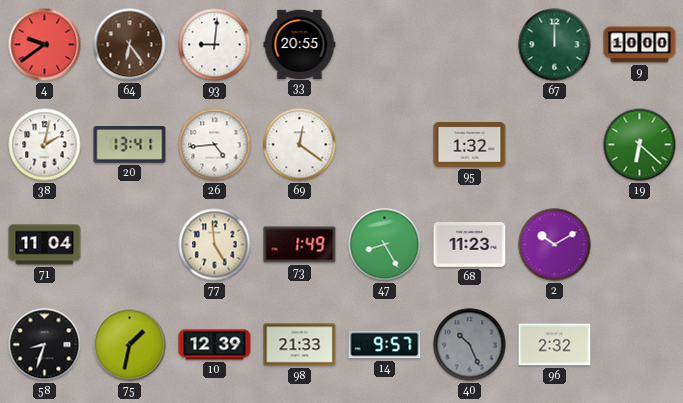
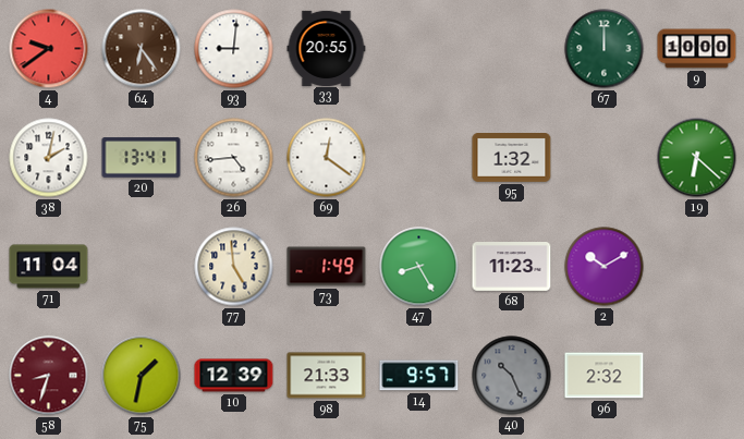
58 dial: black -> burgundy (49, 376)
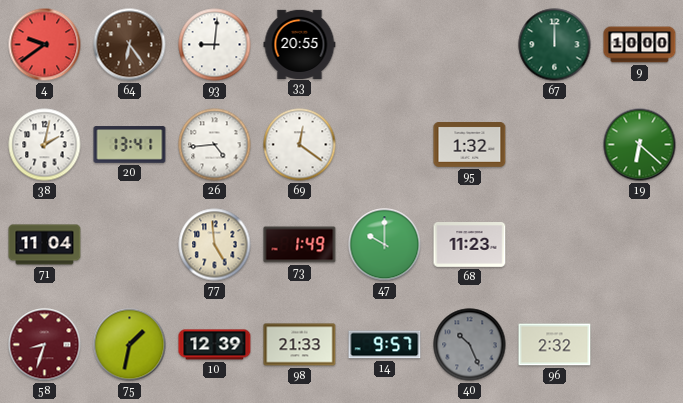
47: 8:25 -> 10:00 (385, 245)
2: 10:10 -> none (605, 267)
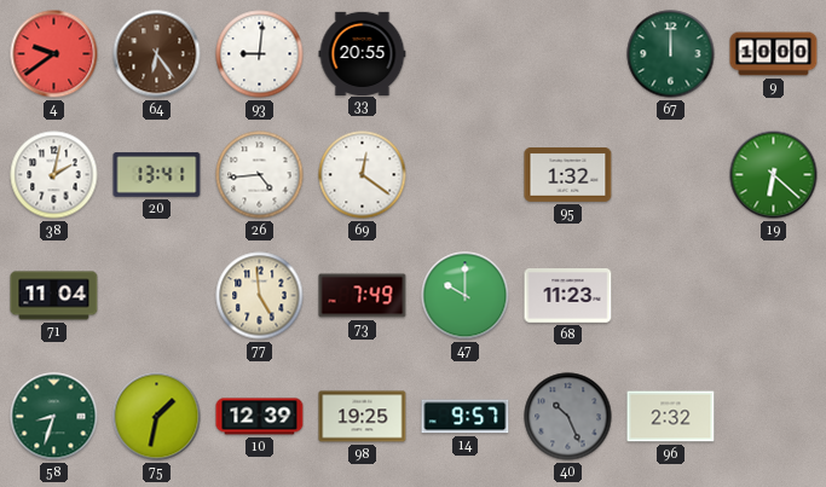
73: 1:49 -> 7:49 (363, 296)
58 dial: burgundy -> green (54, 417)
98: 21:33 -> 19:25 (363, 417)
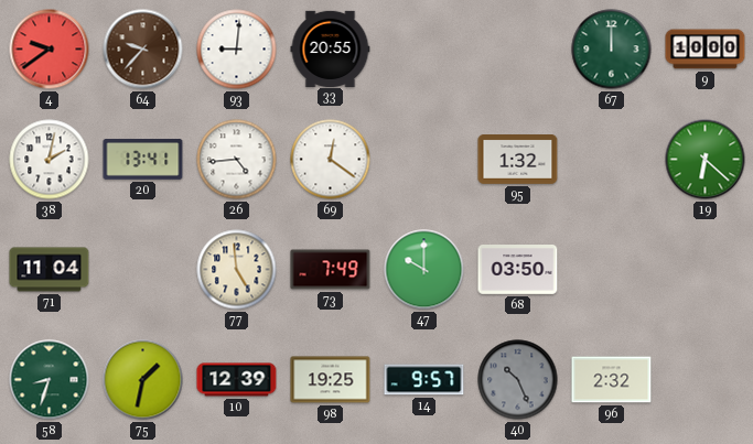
64: 6:24 -> 9:37 (143, 50)
68: 11:23 -> 03:50 (518, 270)
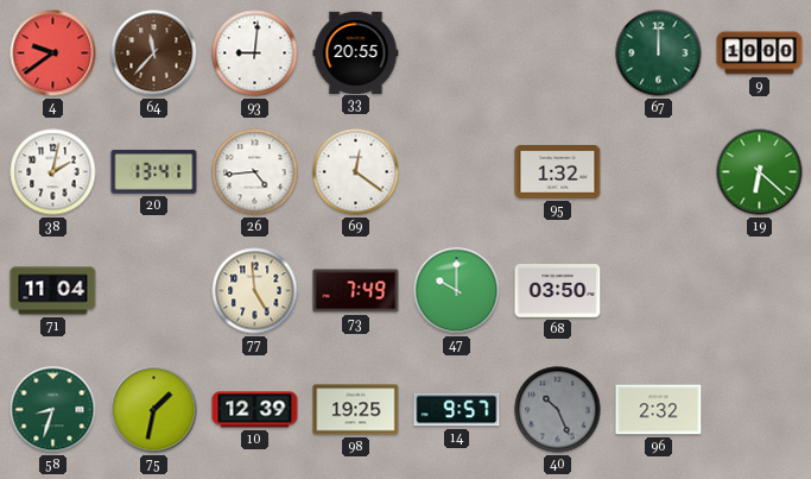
64: 9:37 -> 11:37 (154, 53)
